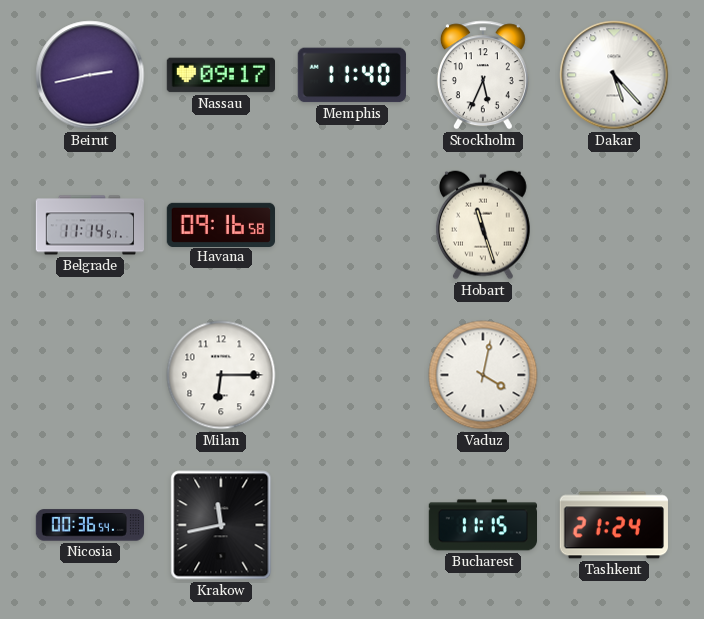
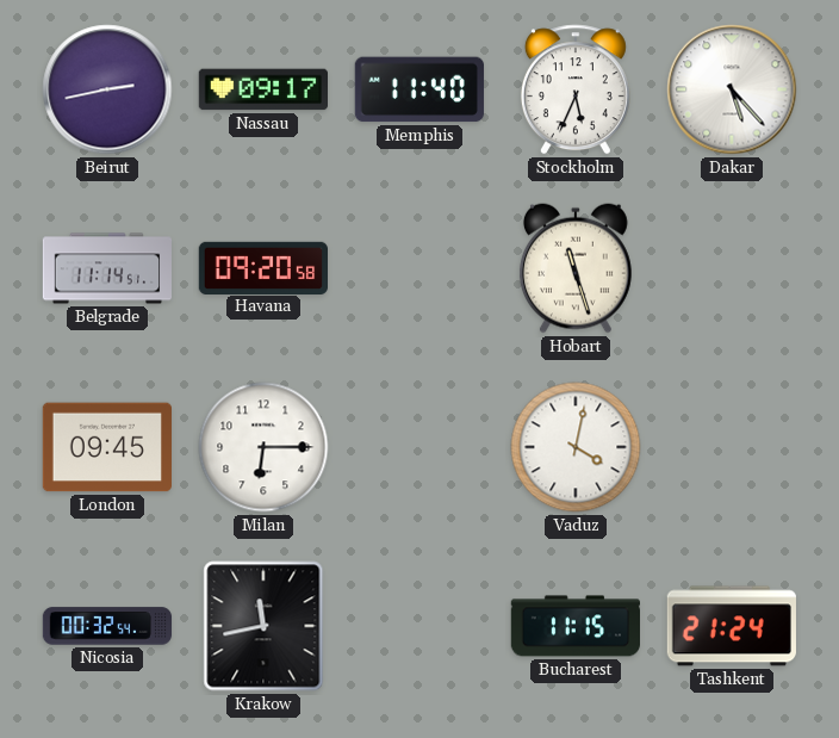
Havana: 09:16 -> 09:20 (262, 267)
London: none -> 09:45 (106, 447)
Nicosia: 00:36 -> 00:32 (107, 626)
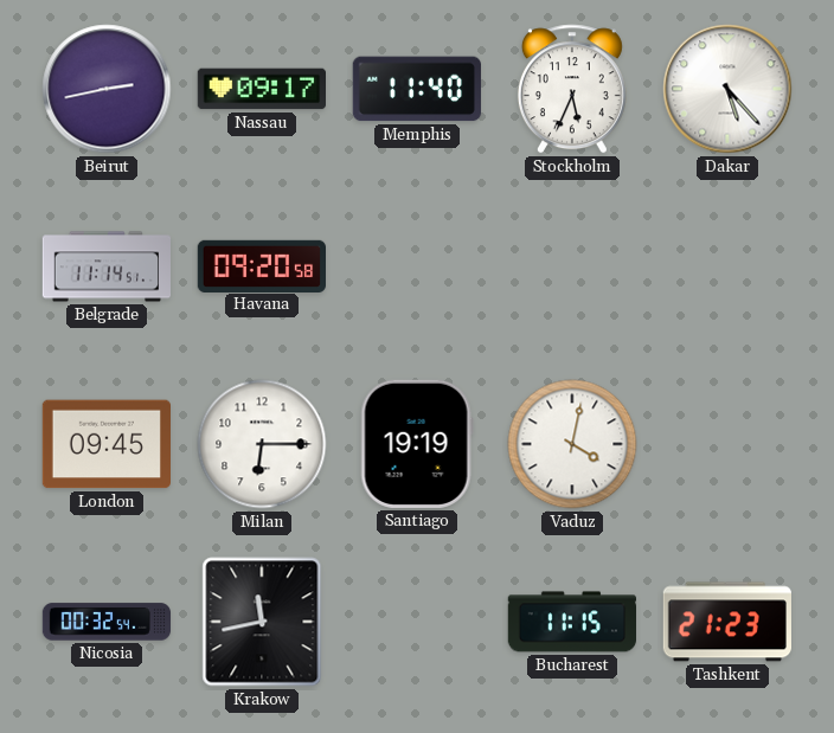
Hobart: 11:27 -> none (576, 268)
Santiago: none -> 19:19 (417, 444)
Tashkent: 21:24 -> 21:23 (727, 622)
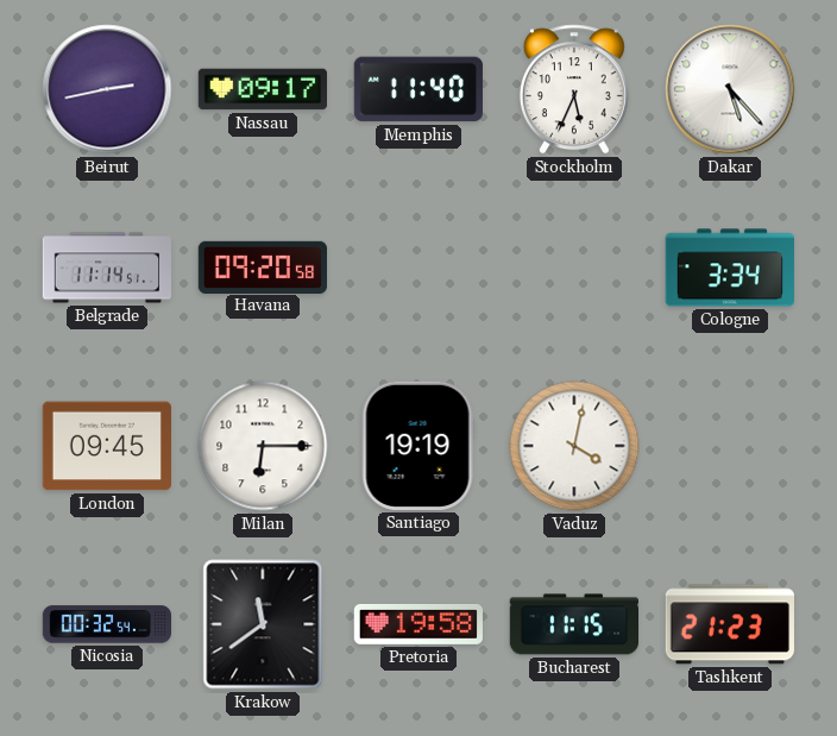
Cologne: none -> 3:34 (730, 268)
Krakow: 11:43 -> 11:39 (263, 624)
Pretoria: none -> 19:58 (417, 624)
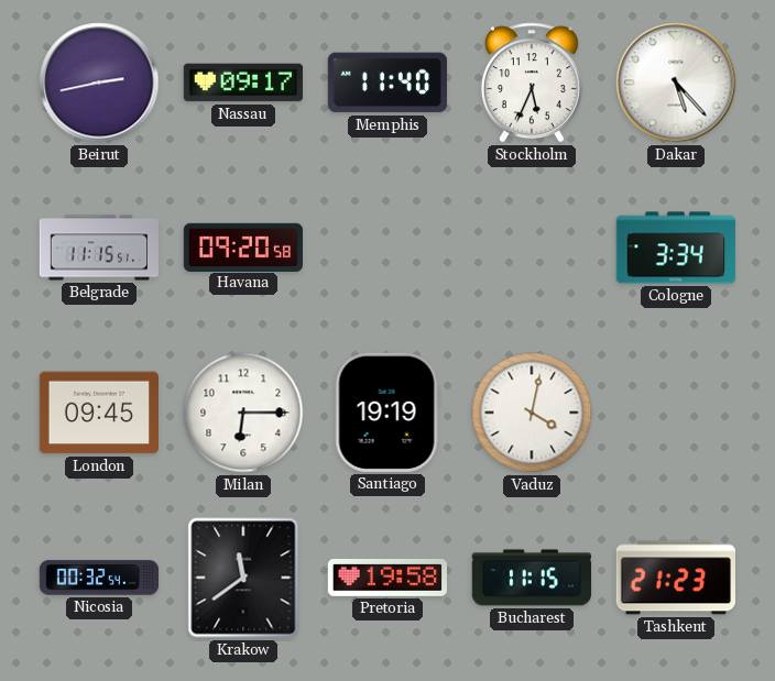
Belgrade: 11:14 -> 11:15 (99, 248)
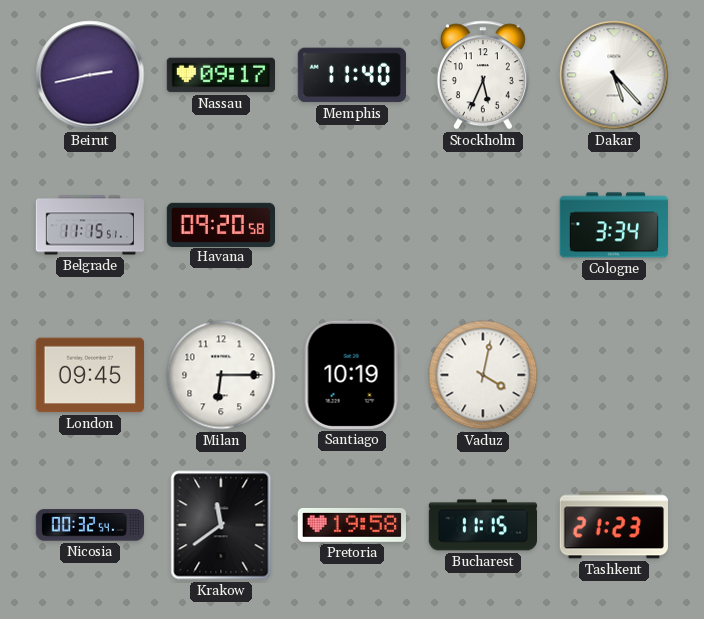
Santiago: 19:19 -> 10:19 (352, 375)
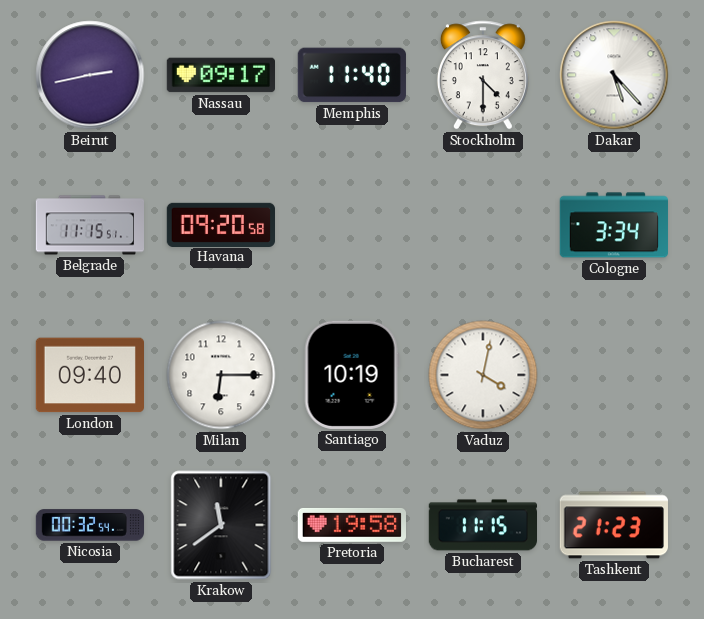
Stockholm: 5:34 -> 4:30 (483, 75)
London: 09:45 -> 09:40 (89, 375)
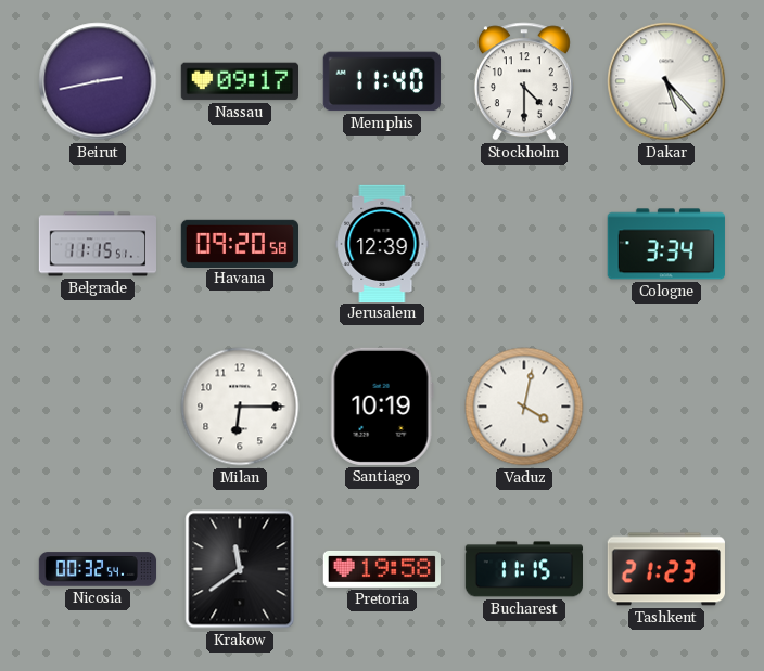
Jerusalem: none -> 12:39 (382, 243)
London: 09:40 -> none (89, 375)
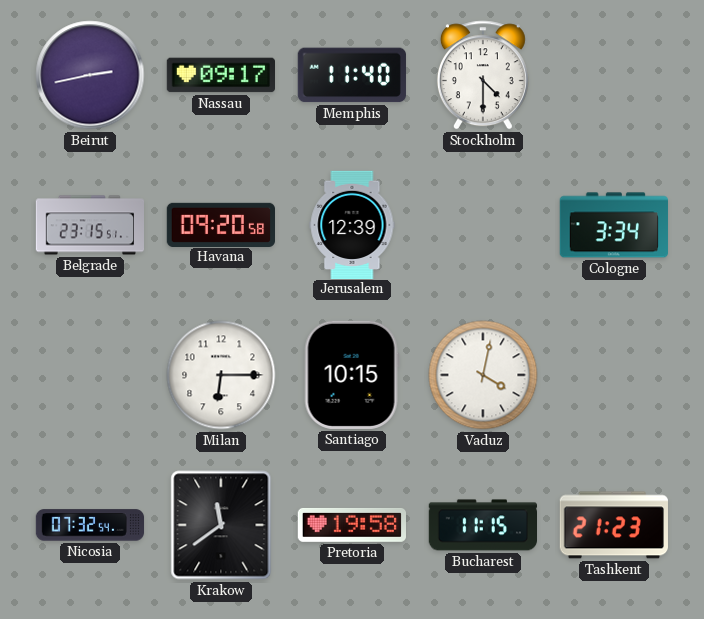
Dakar: 5:23 -> none (666, 81)
Belgrade: 11:15 -> 23:15 (90, 225)
Santiago: 10:19 -> 10:15 (352, 375)
Nicosia: 00:32 -> 07:32 (90, 525)
